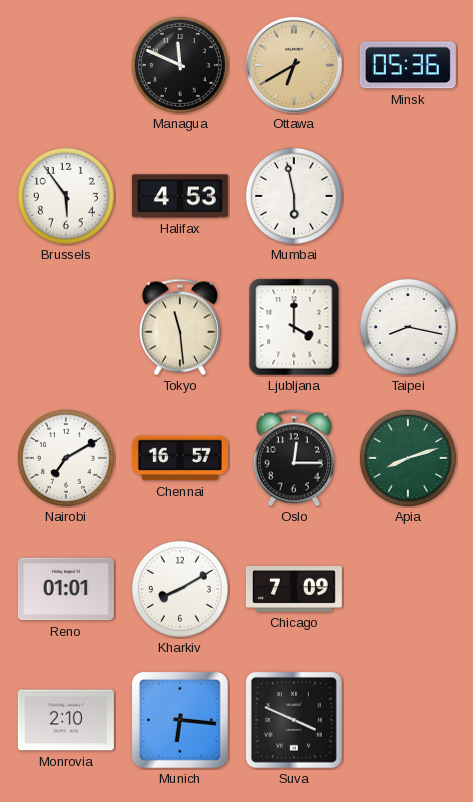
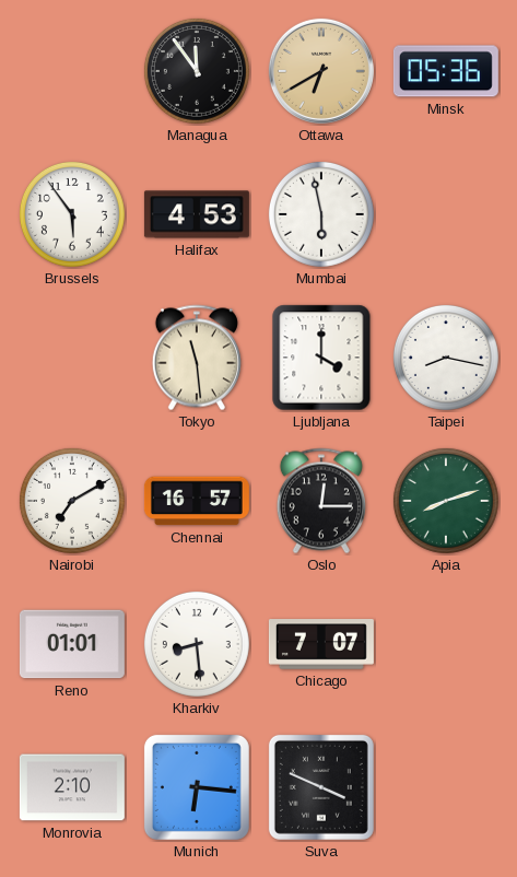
Managua: 11:49 -> 11:54 (197, 71)
Kharkiv: 8:10 -> 8:29 (197, 644)
Chicago: 7:09 -> 7:07 (321, 644)
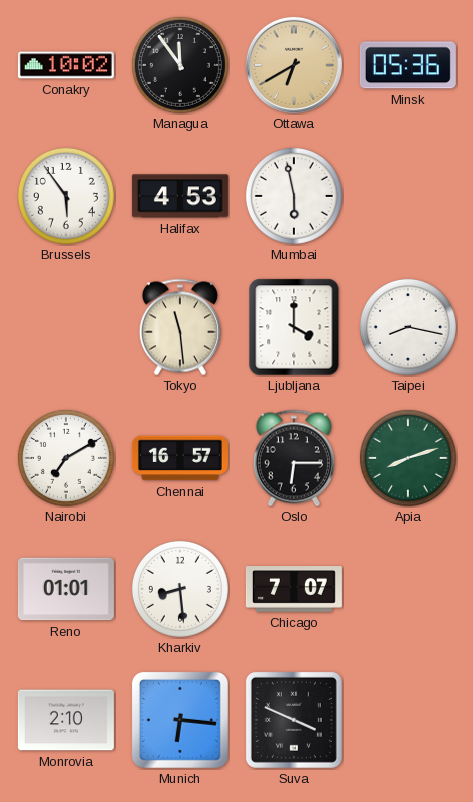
Conakry: none -> 10:02 (66, 65)
Oslo: 12:15 -> 6:15 (294, 458)
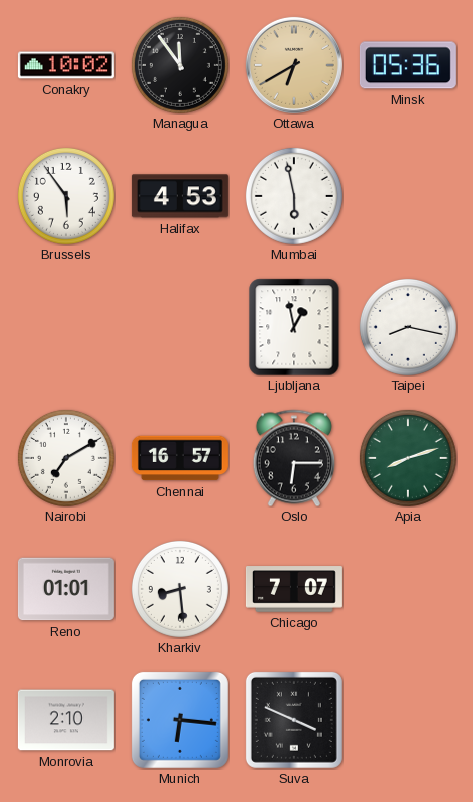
Tokyo: 11:29 -> none (180, 327)
Ljubljana: 4:00 -> 12:58 (294, 327)
